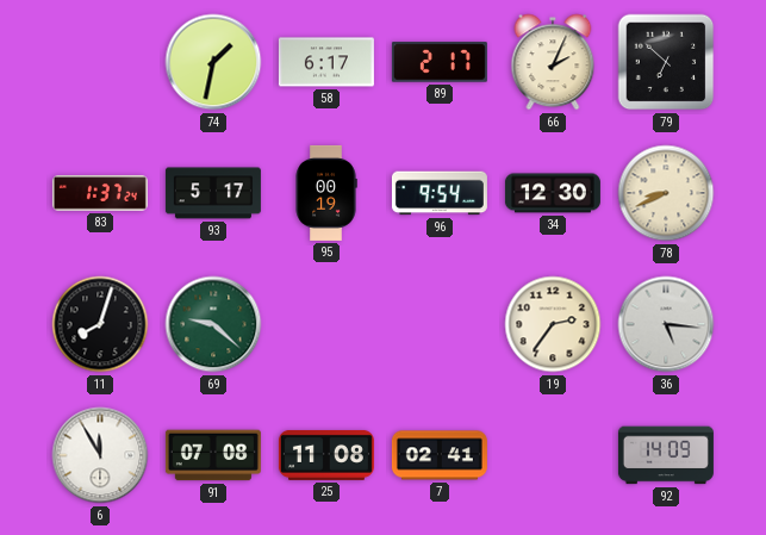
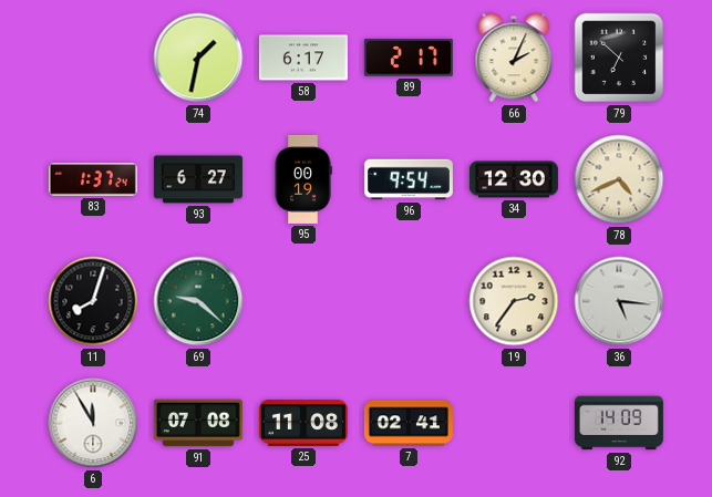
93: 5:17 -> 6:27 (198, 179)
78: 8:41 -> 4:41 (619, 179)
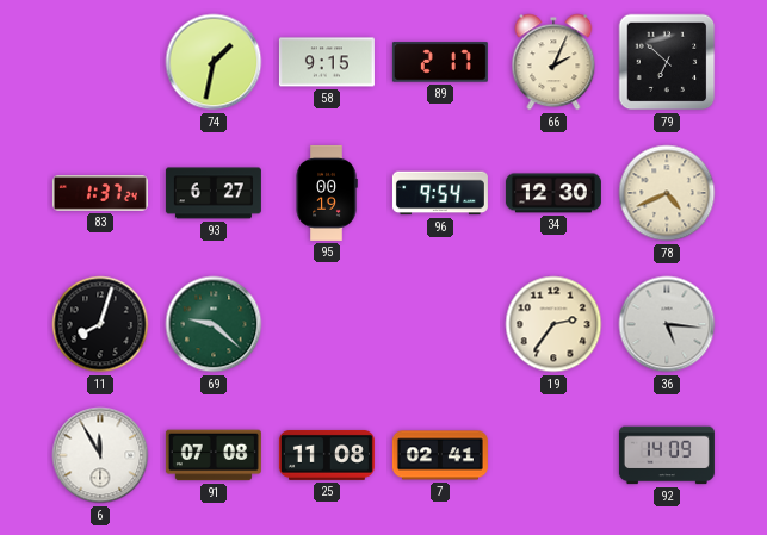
58: 6:17 -> 9:15 (327, 62)
